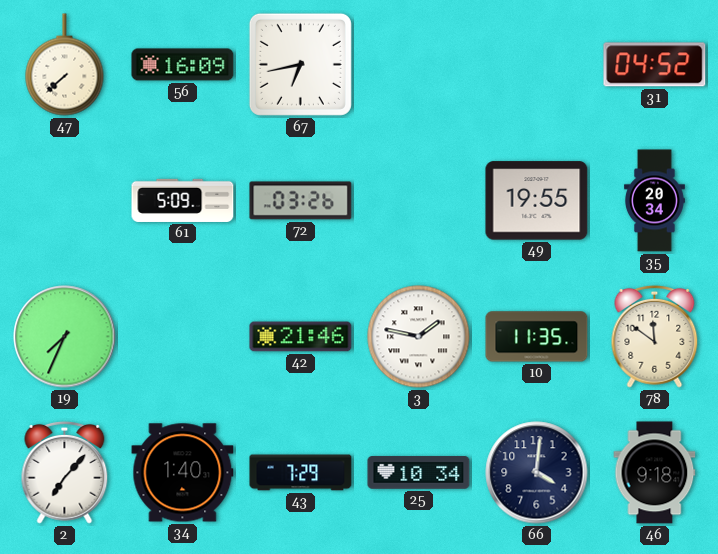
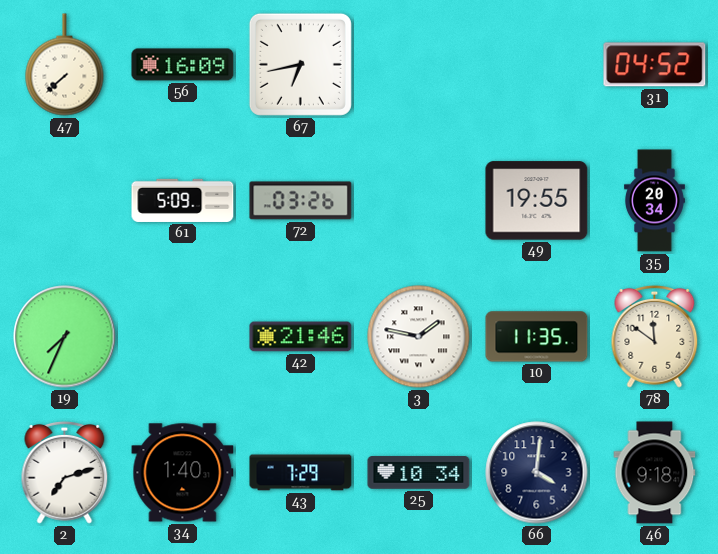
2: 7:07 -> 7:12 (65, 472)
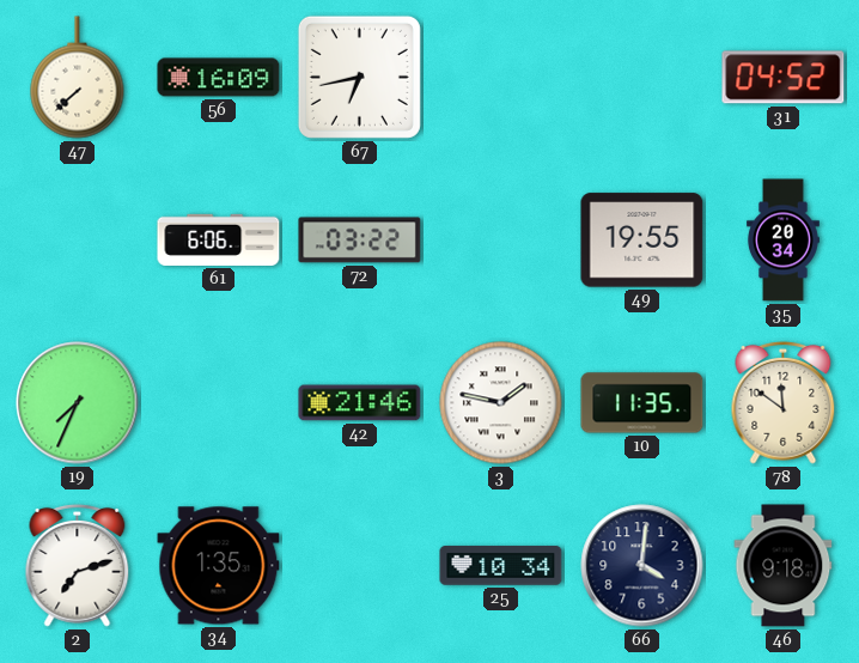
61: 5:09 -> 6:06 (219, 239)
72: 03:26 -> 03:22 (360, 241)
34: 1:40 -> 1:35 (219, 566)
43: 7:29 -> none (301, 473)
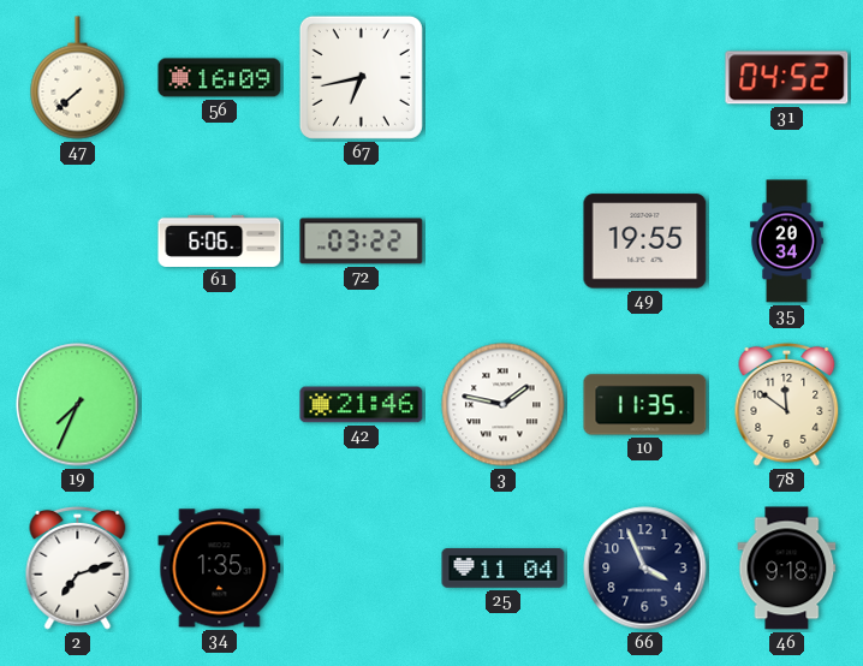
25: 10:34 -> 11:04 (504, 569)
66: 4:01 -> 3:56 (645, 569)
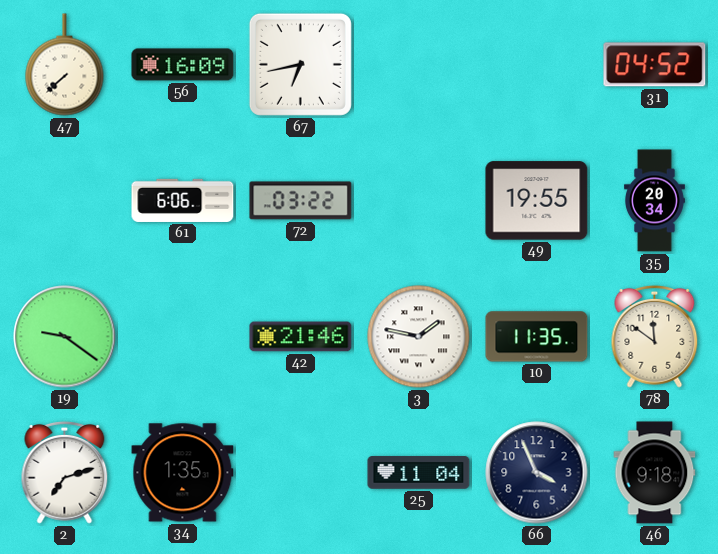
19: 7:34 -> 9:21 (65, 337)
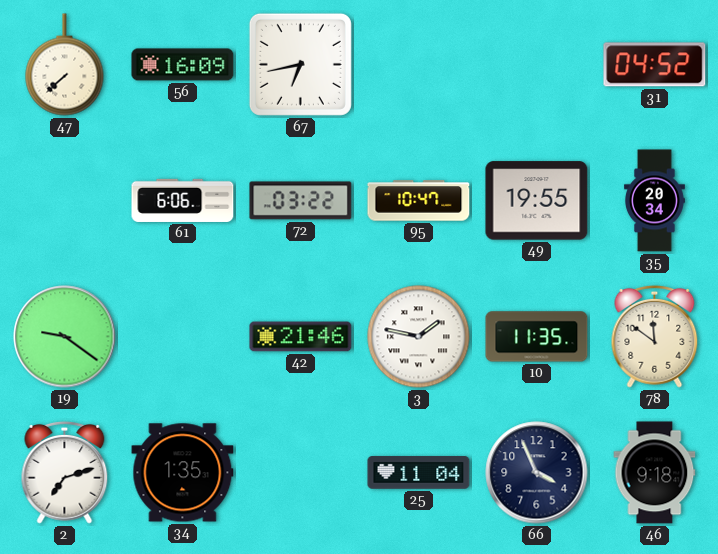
95: none -> 10:47 (419, 201)
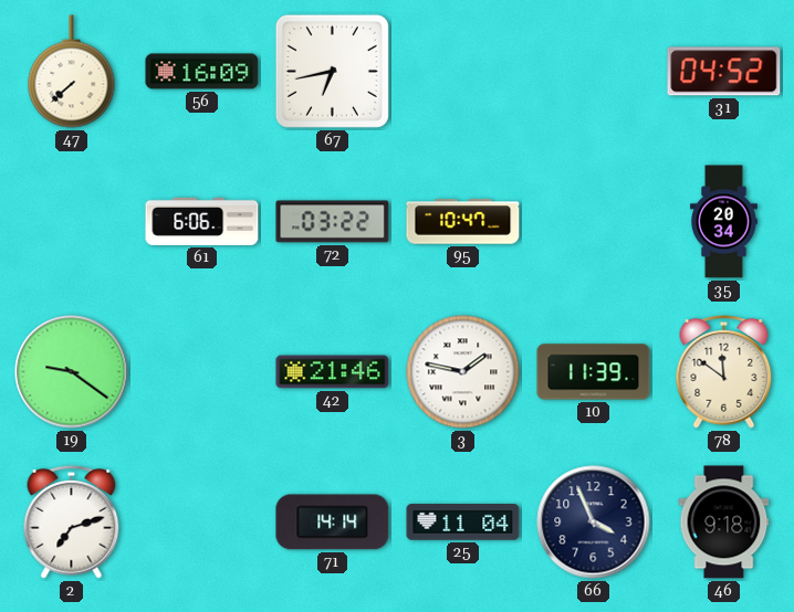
49: 19:55 -> none (537, 201)
10: 11:35 -> 11:39 (594, 372)
34: 1:35 -> none (183, 473)
71: none -> 14:14 (333, 523)
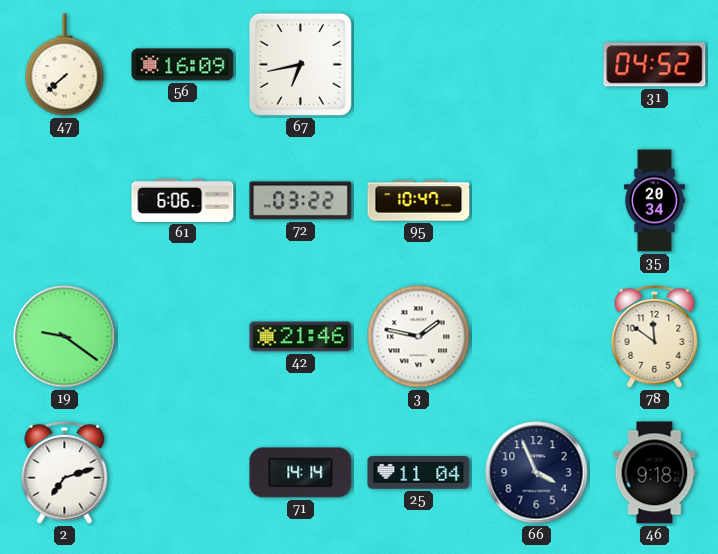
10: 11:39 -> none (594, 372)
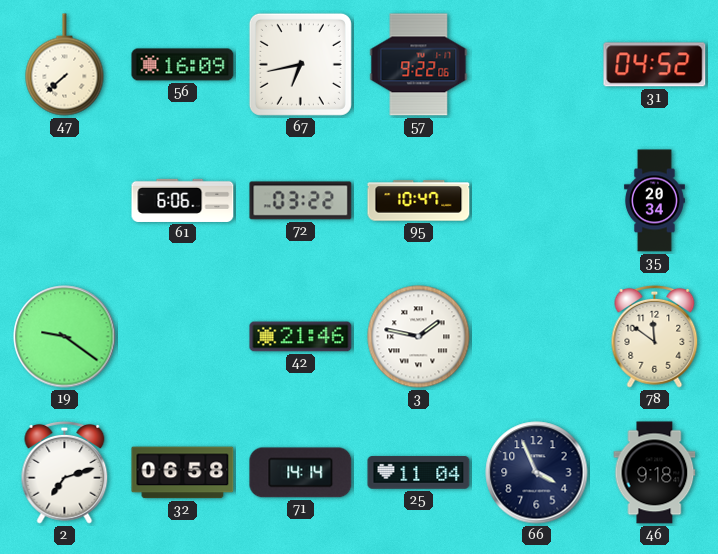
57: none -> 9:22 (419, 65)
32: none -> 06:58 (183, 473)
